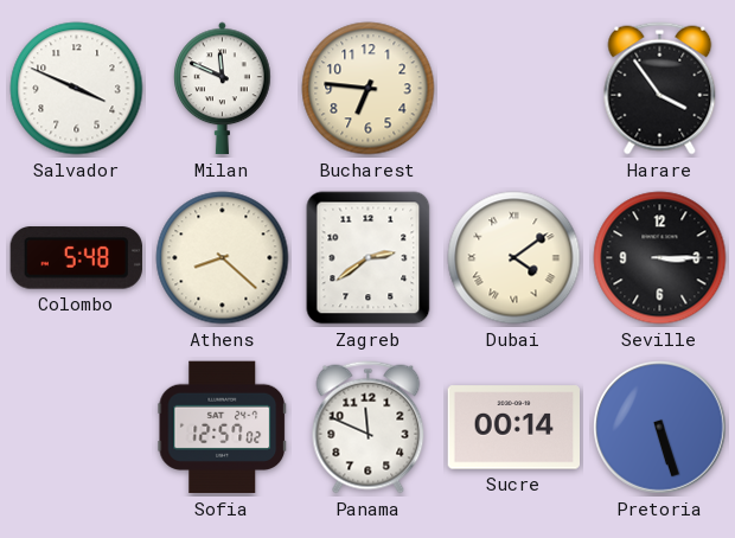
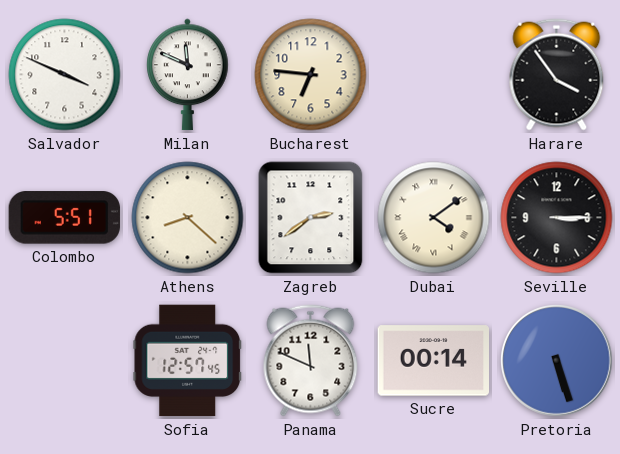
Colombo: 5:48 -> 5:51 (64, 218)
Sofia: 12:57:02 -> 12:57:45 (188, 361)
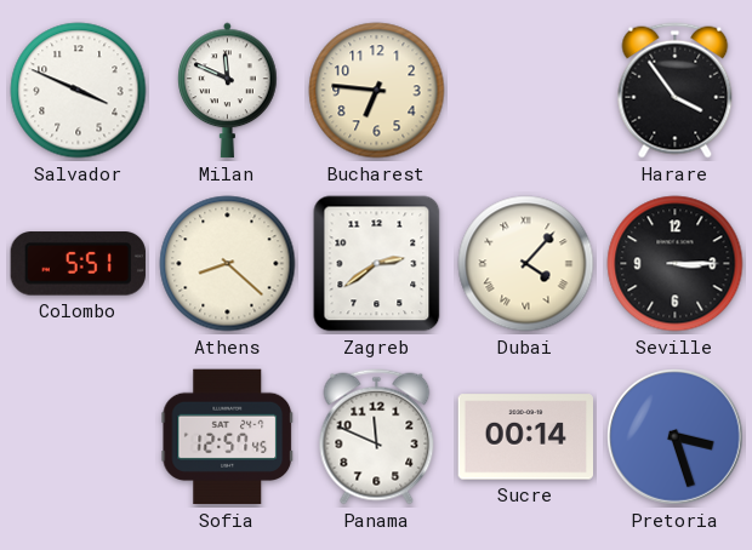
Dubai: 4:09 -> 4:07 (526, 264)
Pretoria: 5:27 -> 3:27 (676, 437)
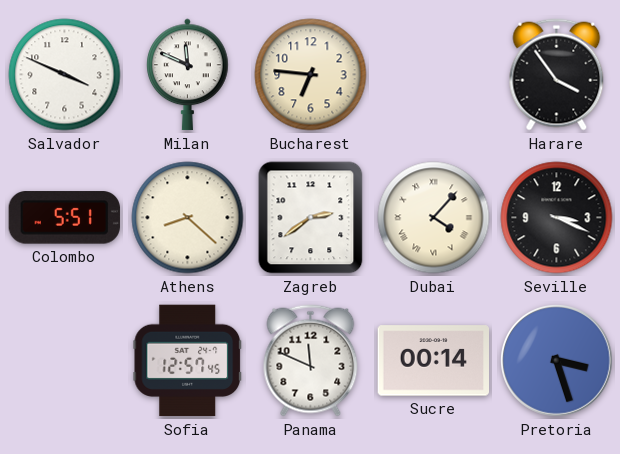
Seville: 3:15 -> 3:19 (557, 218)
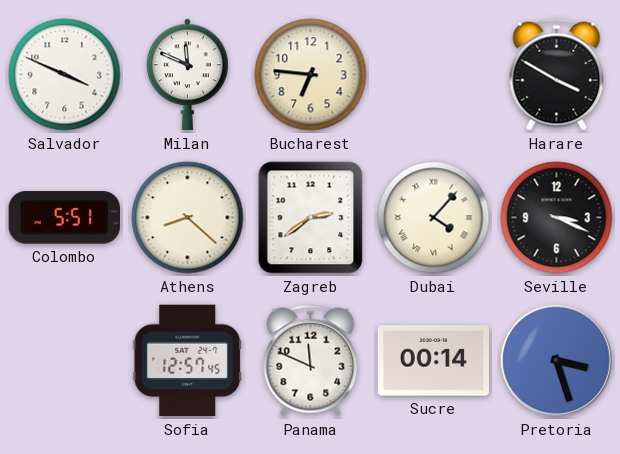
Harare: 3:54 -> 3:50 (557, 75)
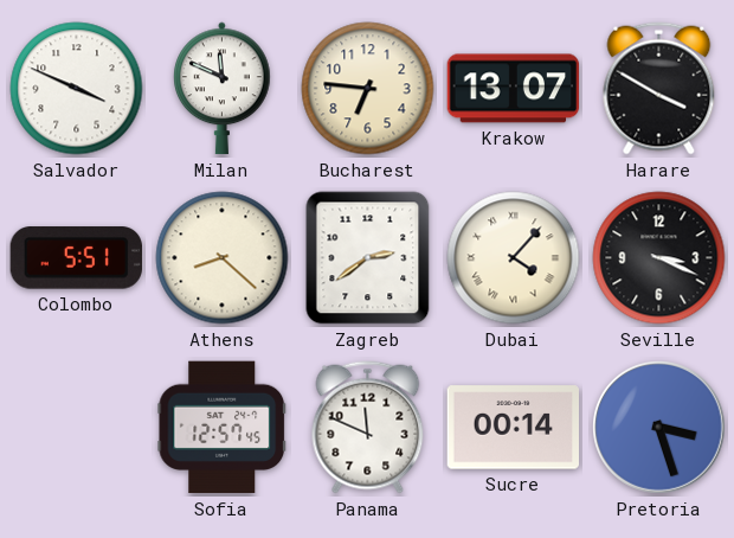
Krakow: none -> 13:07 (514, 89)
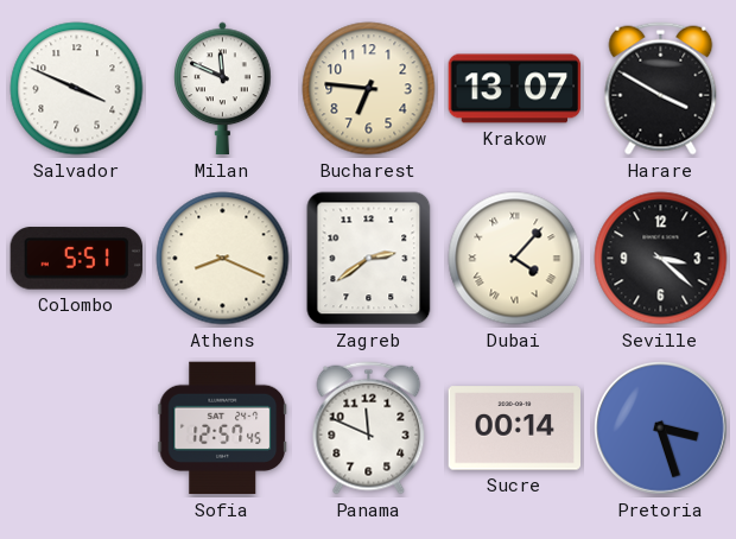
Athens: 8:22 -> 8:19 (223, 259)
Seville: 3:19 -> 3:22 (661, 259)
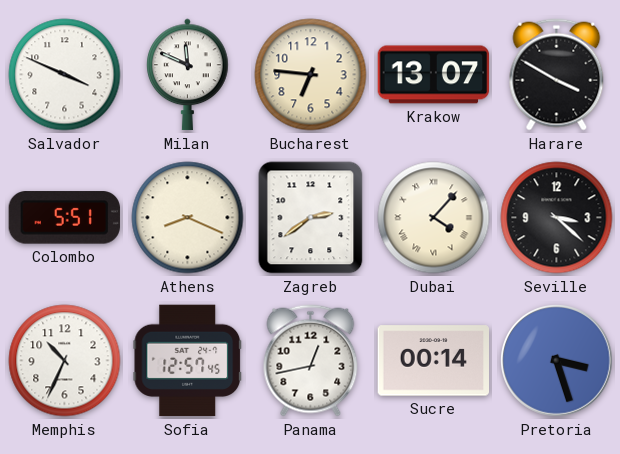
Memphis: none -> 10:34 (65, 361)
Panama: 11:49 -> 12:43 (311, 361)
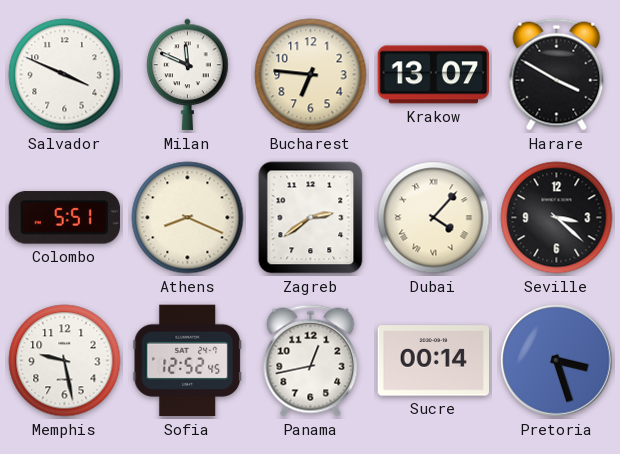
Memphis: 10:34 -> 9:28 (65, 361)
Sofia: 12:57 -> 12:52 (188, 361)
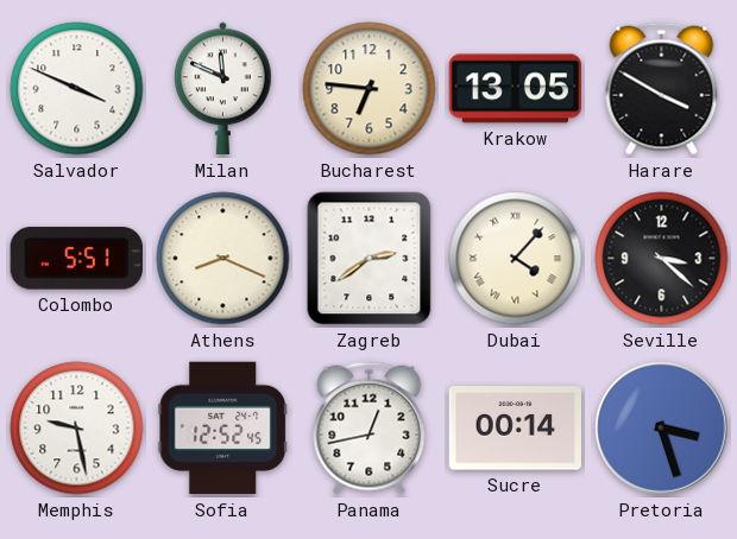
Krakow: 13:07 -> 13:05 (516, 89)
